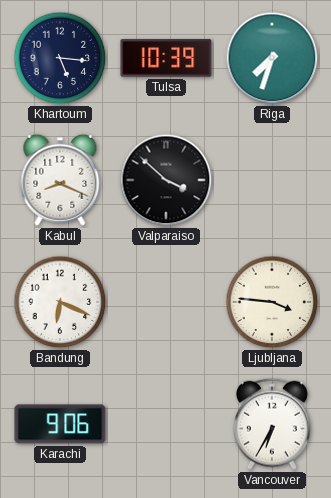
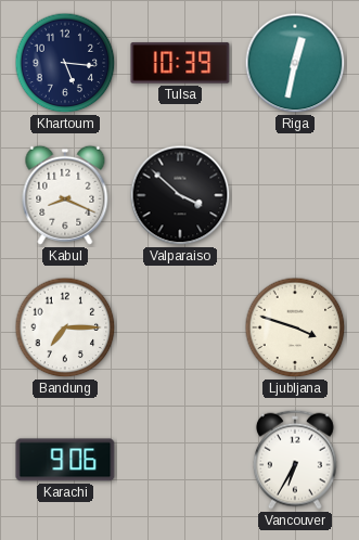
Riga: 7:33 -> 12:32 (295, 63)
Bandung: 6:19 -> 7:15 (65, 327)
Ljubljana: 3:46 -> 3:48 (295, 327)
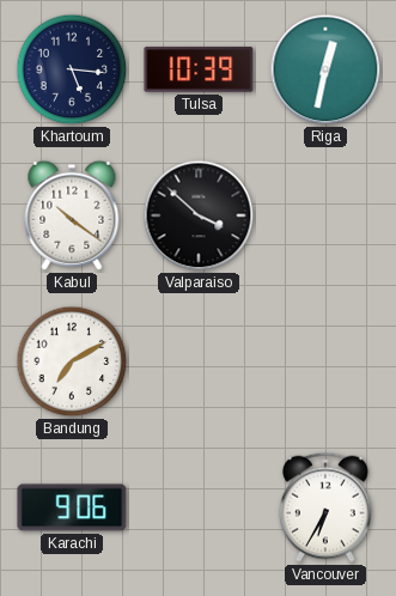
Kabul: 8:19 -> 10:21 (72, 215)
Bandung: 7:15 -> 7:10 (72, 361)
Ljubljana: 3:48 -> none (295, 327)
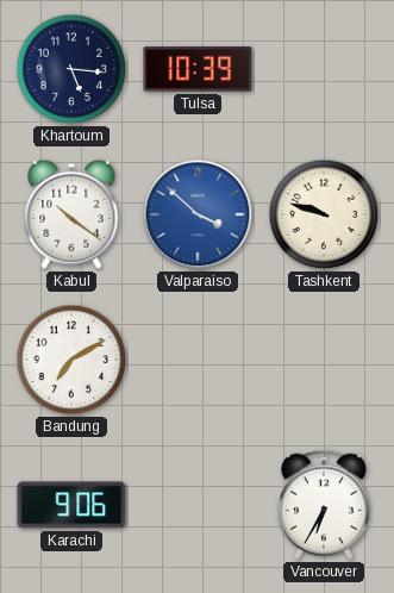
Riga: 12:32 -> none (325, 69)
Valparaiso dial: black -> blue (198, 214)
Tashkent: none -> 9:48 (324, 214)
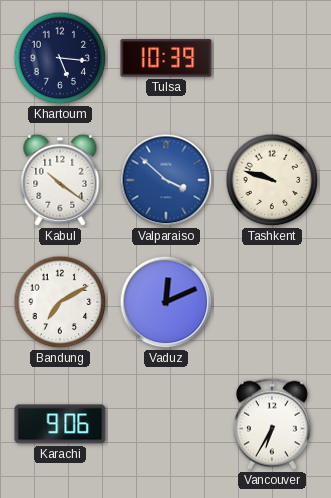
Vaduz: none -> 12:11 (166, 302)
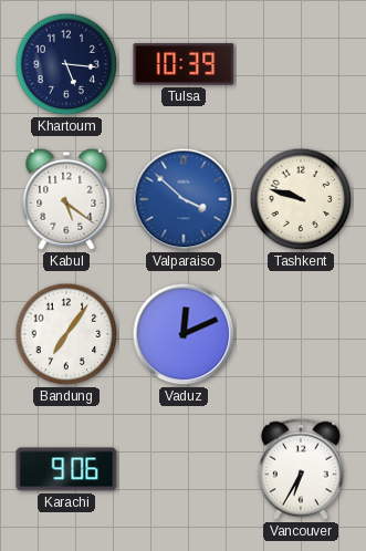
Kabul: 10:21 -> 5:21 (66, 199)
Bandung: 7:10 -> 7:06 (66, 334)
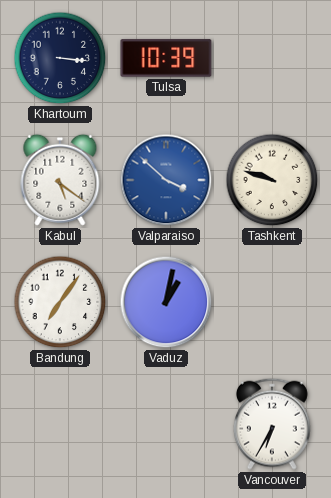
Khartoum: 5:16 -> 3:16 (60, 58)
Vaduz: 12:11 -> 1:02 (166, 302)
Karachi: 9:06 -> none (66, 469)
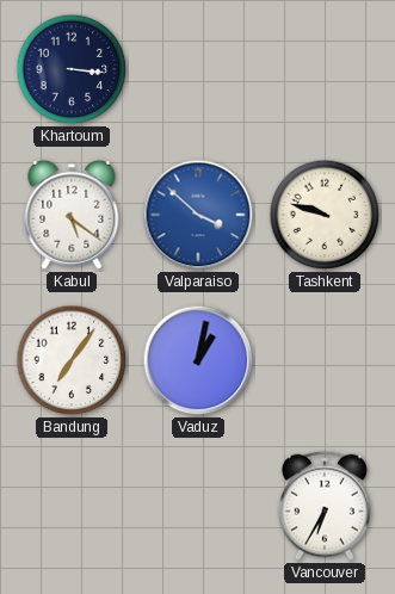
Tulsa: 10:39 -> none (166, 58)
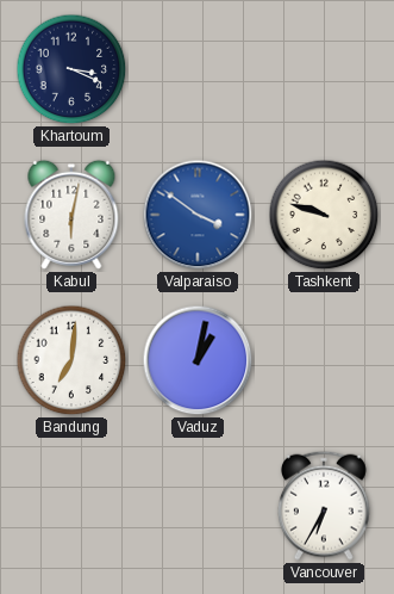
Khartoum: 3:16 -> 3:19 (71, 69)
Kabul: 5:21 -> 6:02 (71, 215)
Valparaiso: 3:52 -> 3:51 (198, 215)
Bandung: 7:06 -> 7:01 (71, 360)
